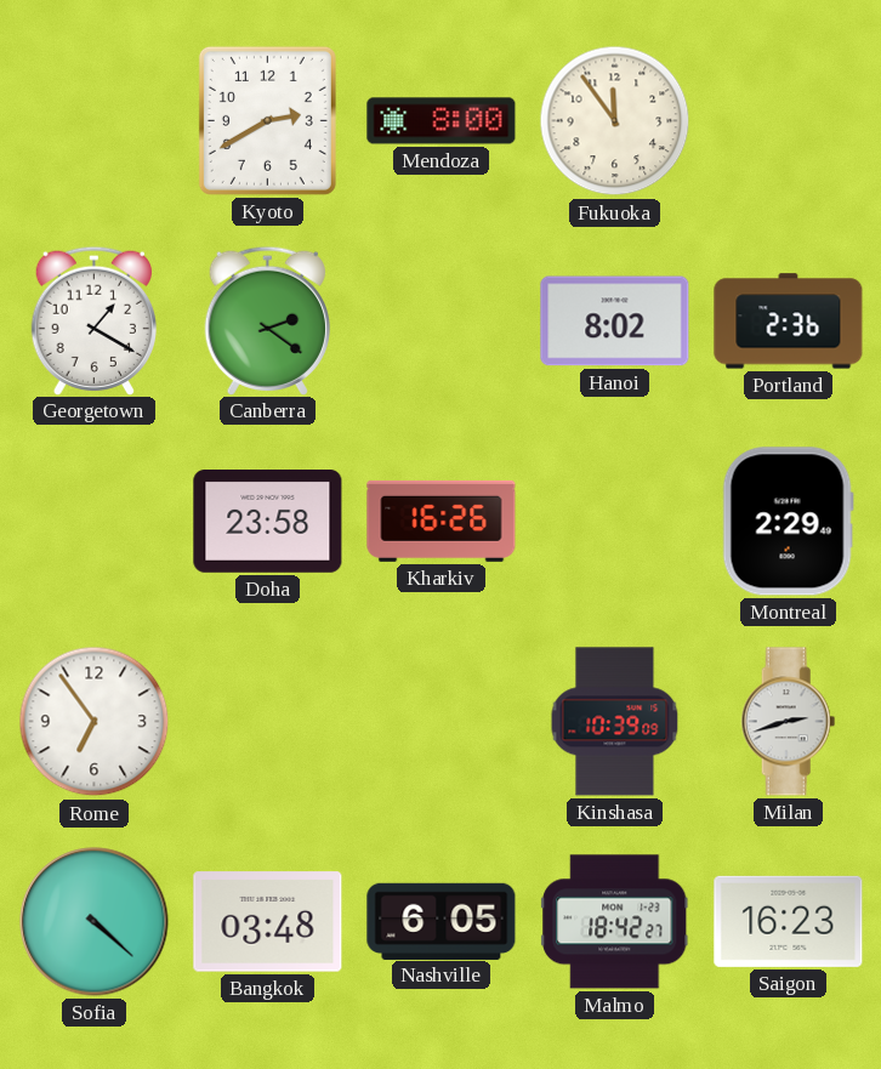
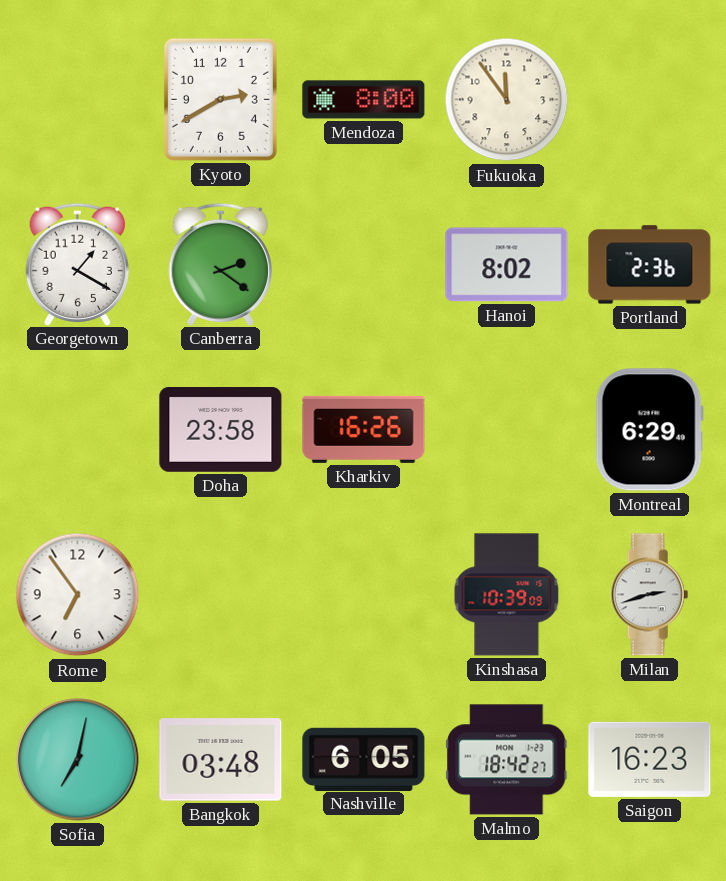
Montreal: 2:29 -> 6:29 (649, 430)
Sofia: 4:22 -> 7:02 (78, 760)
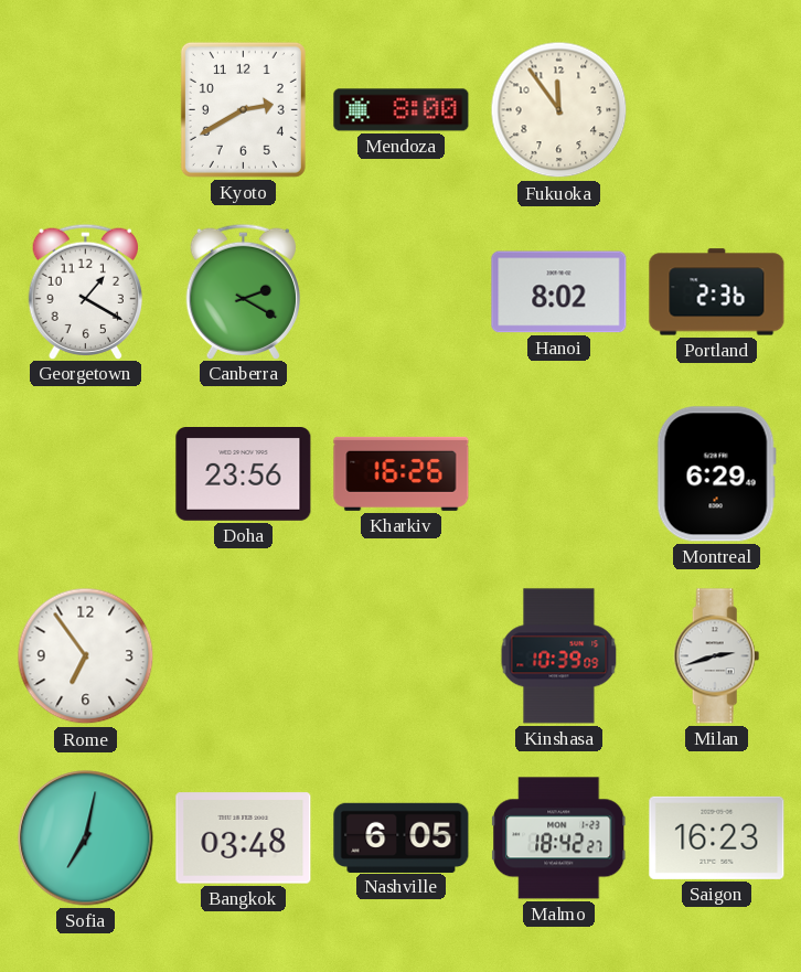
Canberra: 2:21 -> 2:20 (243, 291)
Doha: 23:58 -> 23:56 (244, 474)
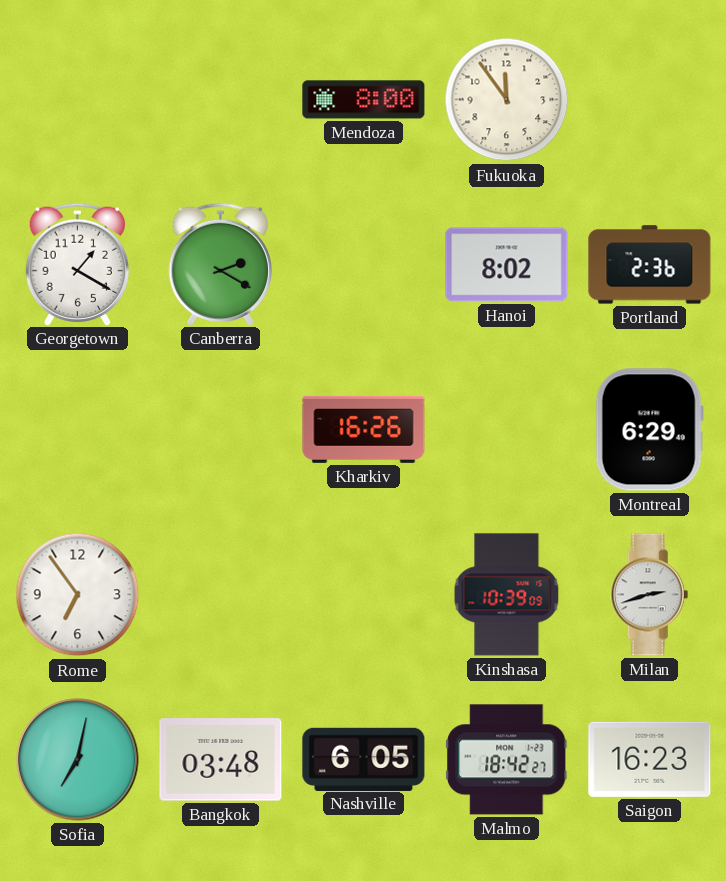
Kyoto: 2:40 -> none (243, 109)
Doha: 23:56 -> none (244, 474)
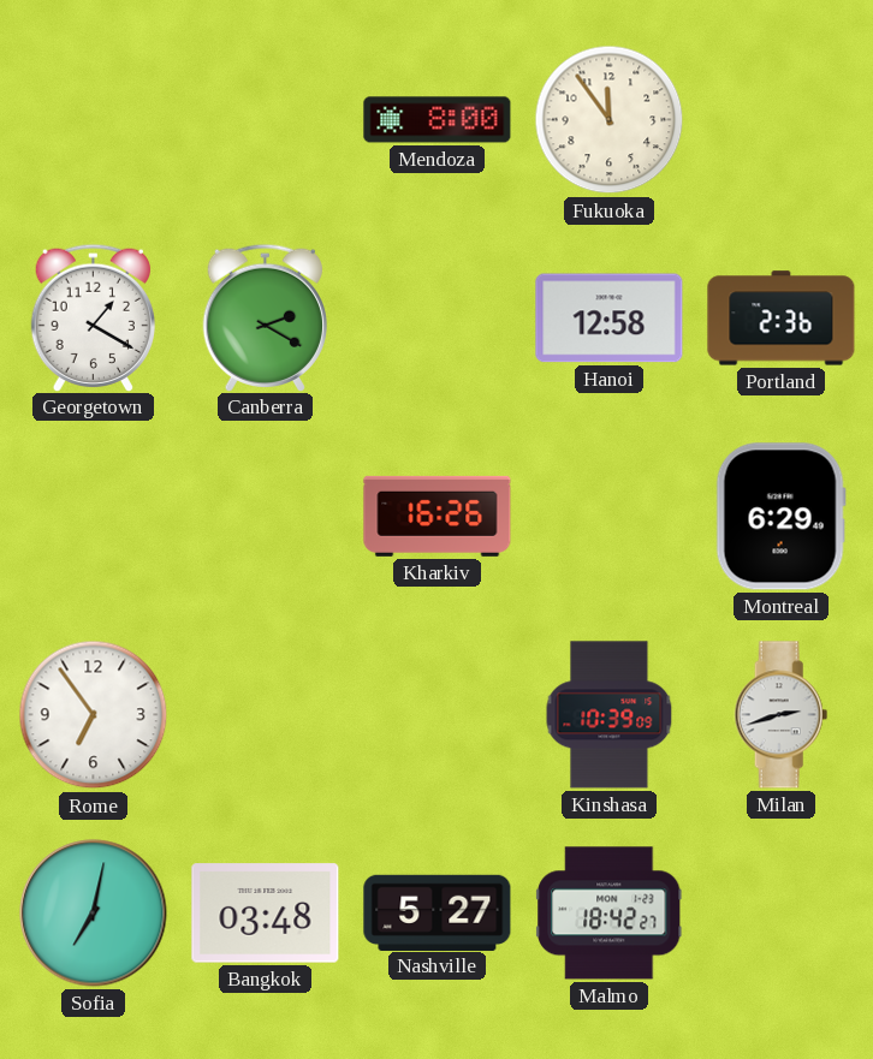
Hanoi: 8:02 -> 12:58 (610, 319)
Nashville: 6:05 -> 5:27 (438, 912)
Saigon: 16:23 -> none (650, 759)
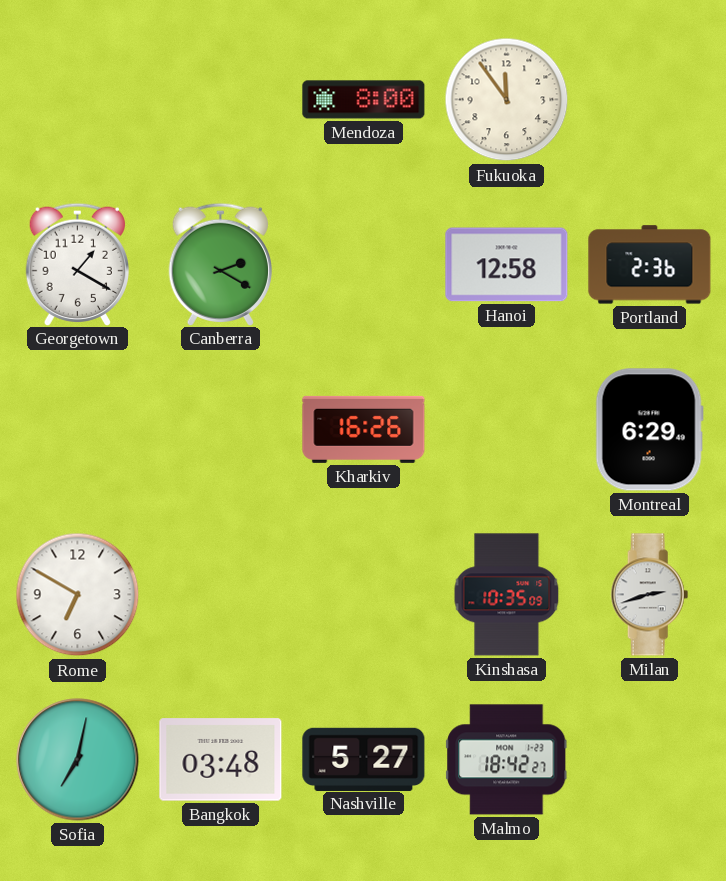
Rome: 6:54 -> 6:50 (78, 595)
Kinshasa: 10:39 -> 10:35 (507, 595)
